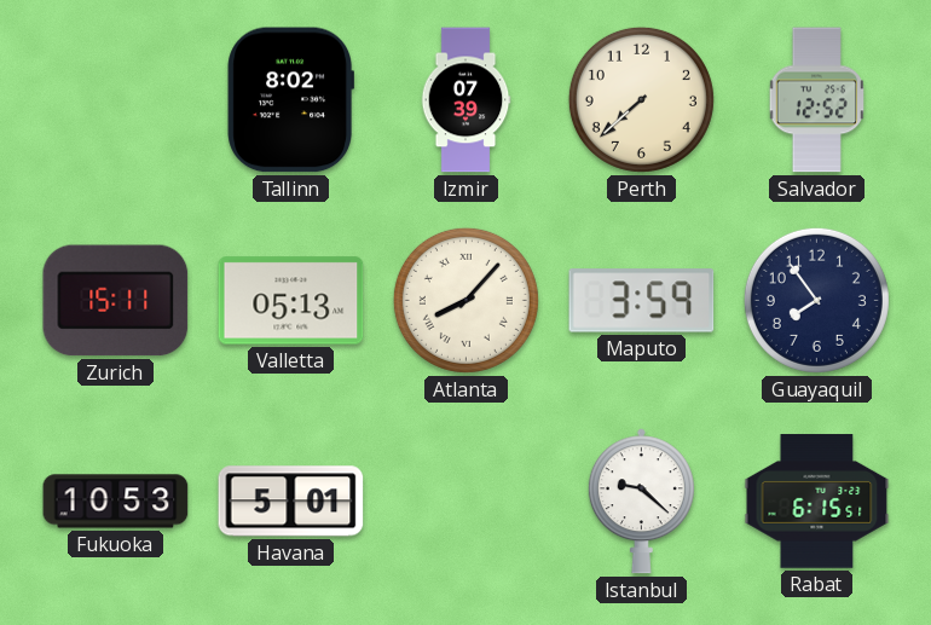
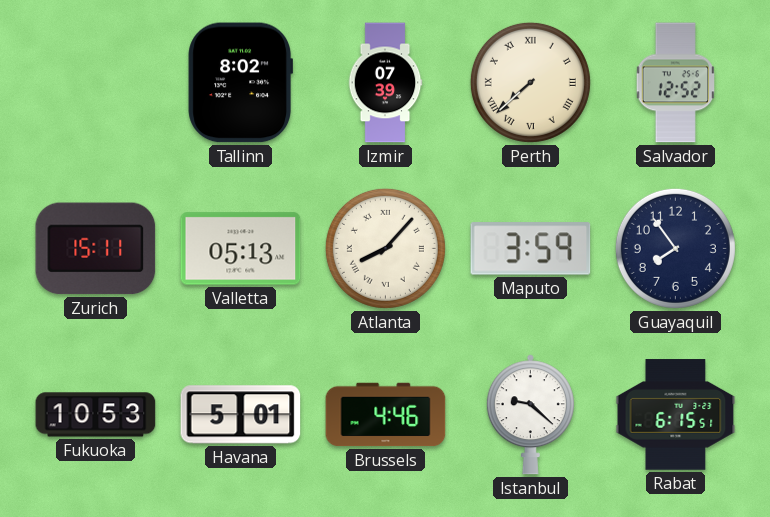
Perth numerals: Arabic -> Roman (530, 82)
Brussels: none -> 4:46 (386, 415)
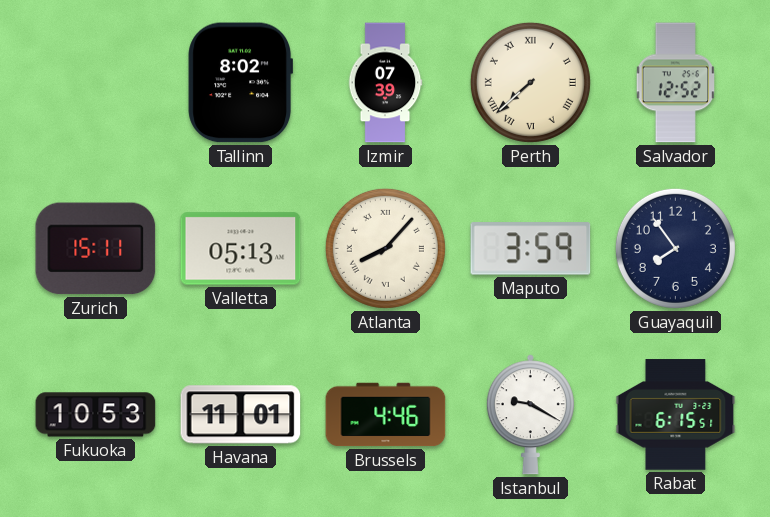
Havana: 5:01 -> 11:01 (241, 415)
Istanbul: 9:22 -> 9:20 (530, 415)
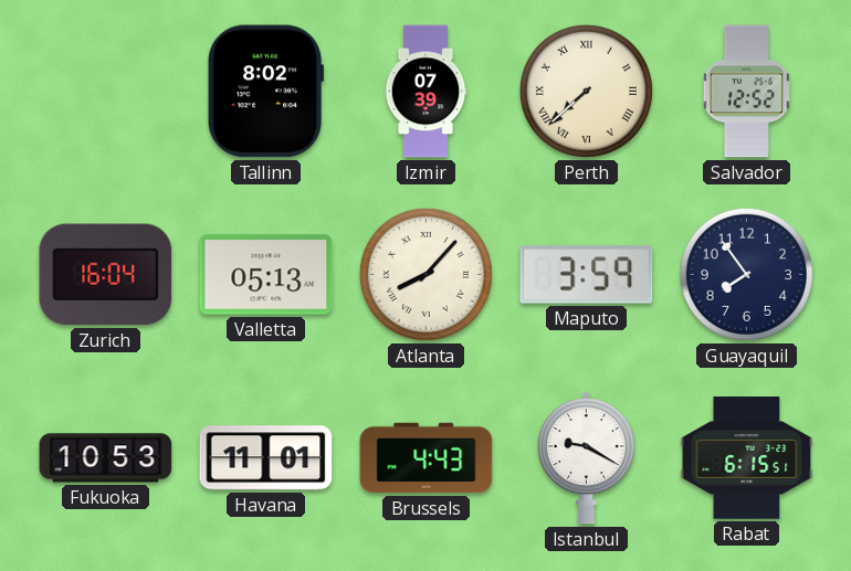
Zurich: 15:11 -> 16:04 (106, 275)
Brussels: 4:46 -> 4:43 (427, 458)
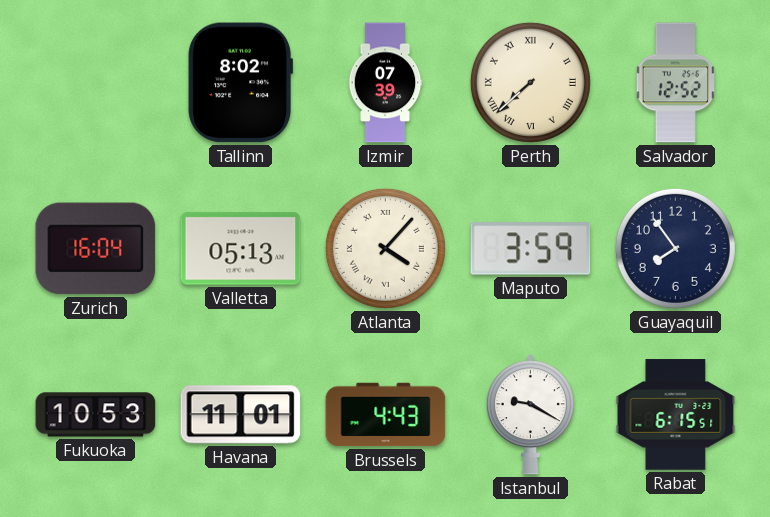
Atlanta: 8:07 -> 4:07 (385, 248)
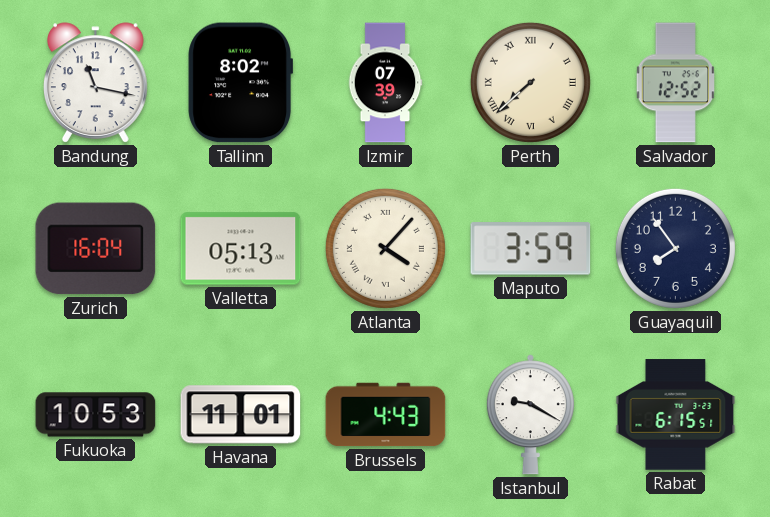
Bandung: none -> 11:17 (96, 83)
